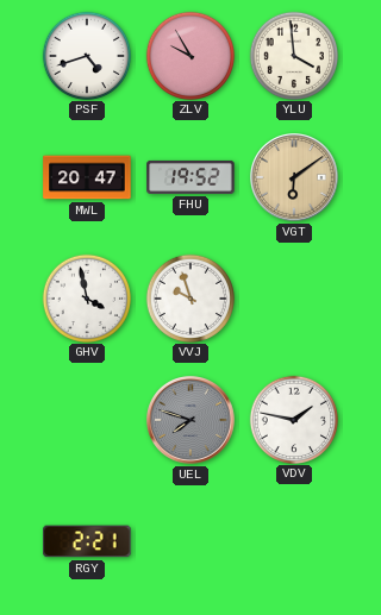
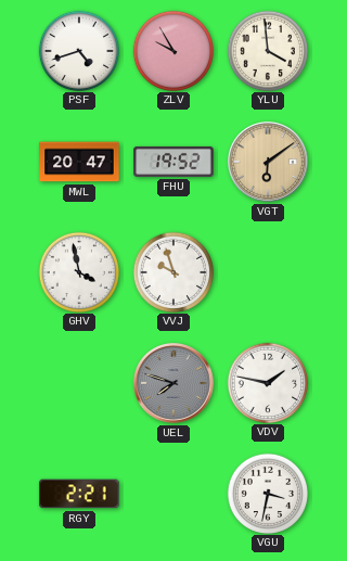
VGU: none -> 3:32 (267, 493)
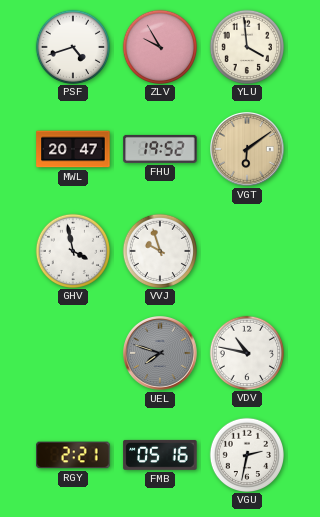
VDV: 1:47 -> 10:47 (246, 352)
FMB: none -> 05:16 (160, 455)
VGU: 3:32 -> 2:32 (246, 454)
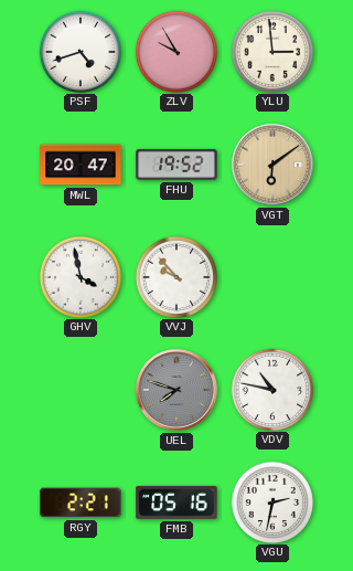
YLU: 3:59 -> 2:59 (271, 51)
VVJ: 9:57 -> 9:53 (175, 276)
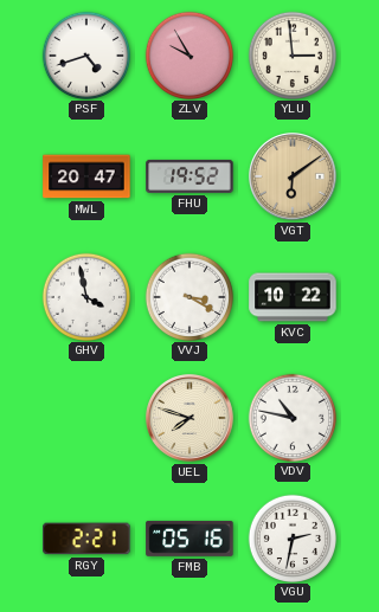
VVJ: 9:53 -> 3:20 (188, 296)
KVC: none -> 10:22 (293, 297)
UEL dial: grey -> cream (191, 419)
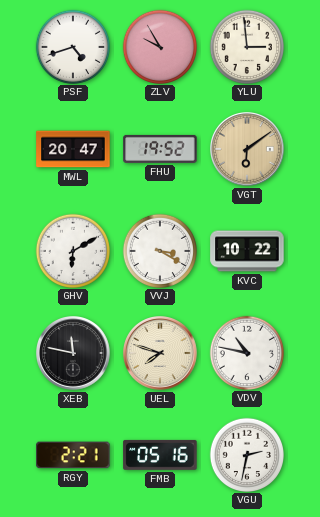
GHV: 3:58 -> 6:10 (72, 250)
XEB: none -> 11:47 (74, 354)
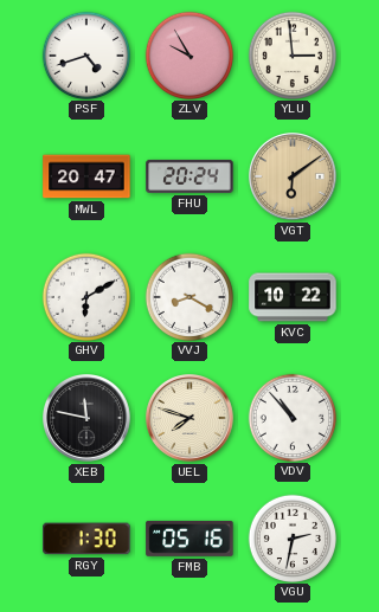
FHU: 19:52 -> 20:24 (189, 176)
VVJ: 3:20 -> 8:20 (188, 296)
VDV: 10:47 -> 10:53 (291, 417)
RGY: 2:21 -> 1:30 (86, 539)
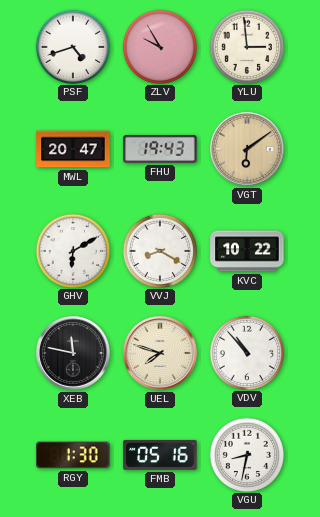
FHU: 20:24 -> 19:43 (160, 149)
VGU: 2:32 -> 8:32 (246, 454)
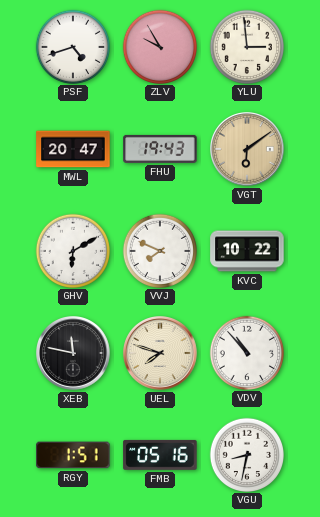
VVJ: 8:20 -> 7:49 (159, 250)
RGY: 1:30 -> 1:51 (73, 455)
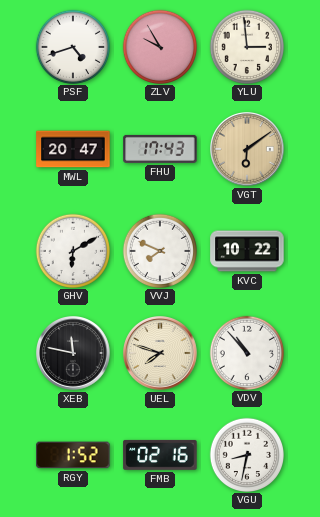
FHU: 19:43 -> 17:43 (160, 149)
RGY: 1:51 -> 1:52 (73, 455)
FMB: 05:16 -> 02:16 (160, 455)
